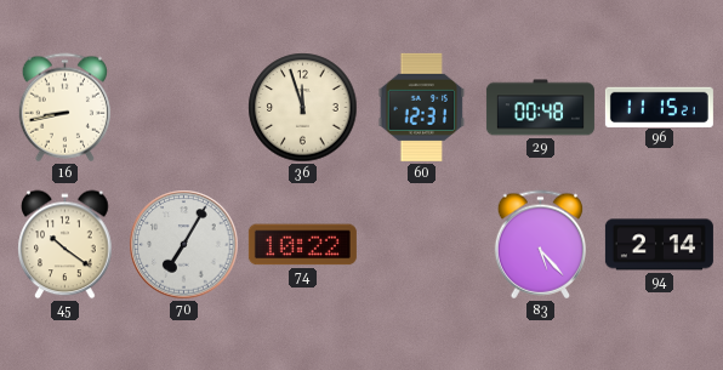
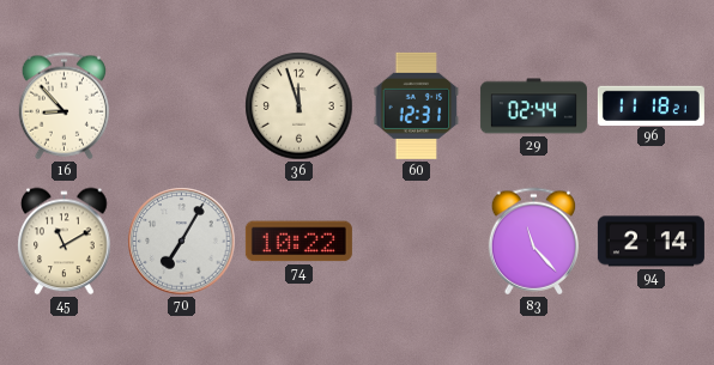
16: 8:43 -> 8:53 (63, 107)
29: 00:48 -> 02:44 (533, 107)
96: 11:15 -> 11:18 (651, 105)
45: 10:21 -> 11:10 (65, 242)
83: 5:23 -> 11:23 (533, 242)
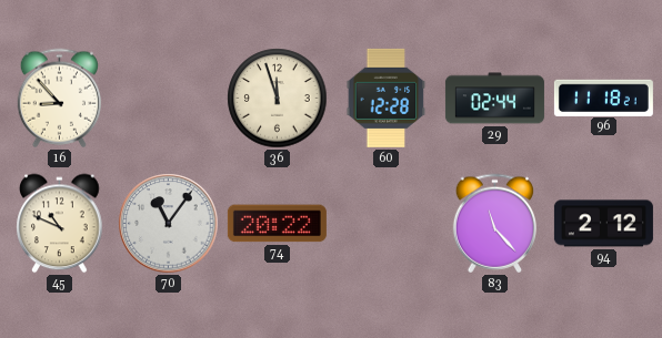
60: 12:31 -> 12:28 (387, 98)
45: 11:10 -> 10:49 (60, 224)
70: 7:05 -> 11:06 (169, 224)
74: 10:22 -> 20:22 (277, 224)
94: 2:14 -> 2:12 (603, 224)
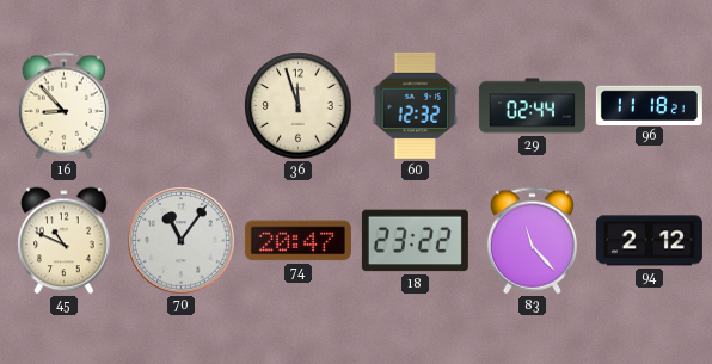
60: 12:28 -> 12:32 (416, 105)
74: 20:22 -> 20:47 (297, 241)
18: none -> 23:22 (415, 241)
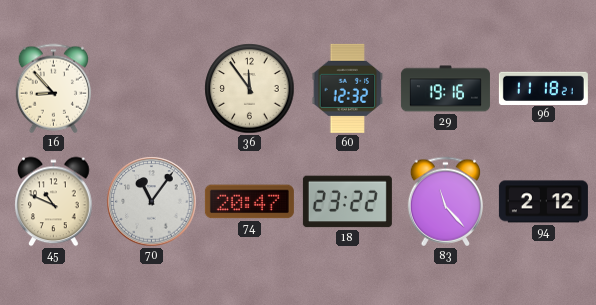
36: 11:57 -> 11:54 (250, 89)
29: 02:44 -> 19:16 (445, 89)
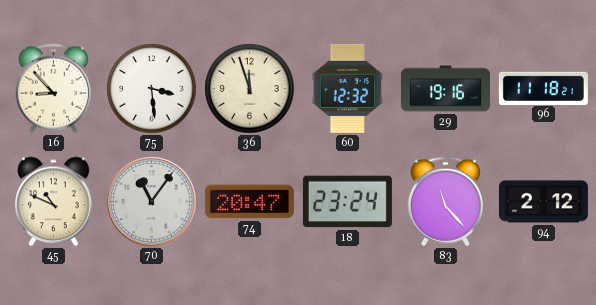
75: none -> 3:29 (152, 89)
36: 11:54 -> 11:57 (250, 89)
18: 23:22 -> 23:24 (347, 202)
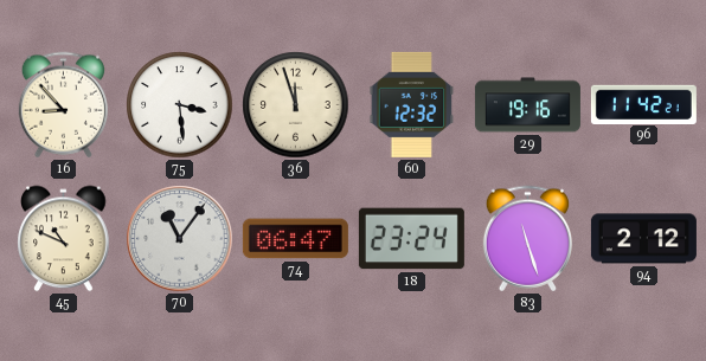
96: 11:18 -> 11:42 (643, 104)
74: 20:47 -> 06:47 (295, 239)
83: 11:23 -> 11:27 (527, 239)
